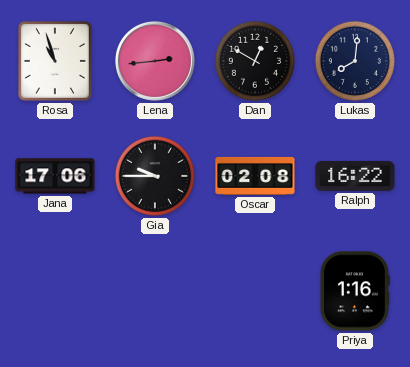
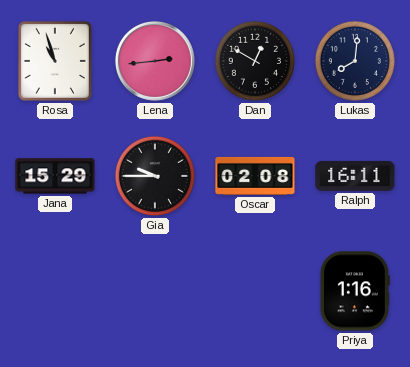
Jana: 17:06 -> 15:29 (55, 176)
Ralph: 16:22 -> 16:11 (355, 176)
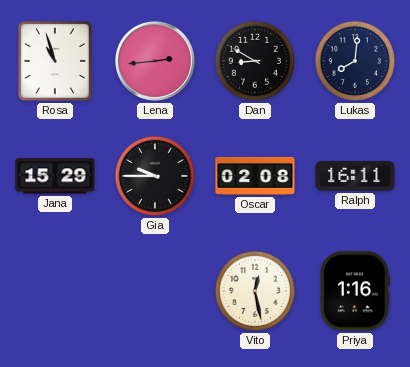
Dan: 12:50 -> 8:50 (255, 61)
Vito: none -> 12:28 (255, 291)
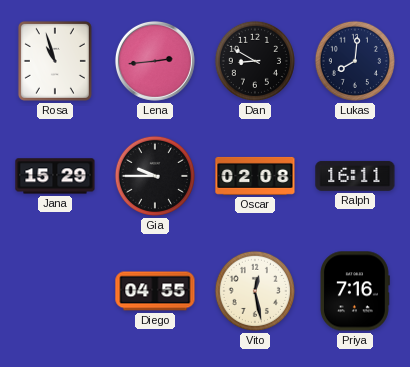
Diego: none -> 04:55 (155, 291)
Priya: 1:16 -> 7:16 (354, 291)
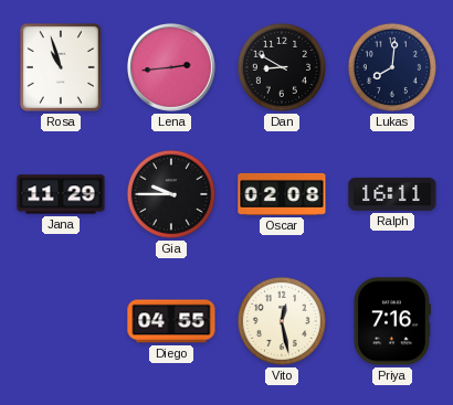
Jana: 15:29 -> 11:29 (61, 194)
